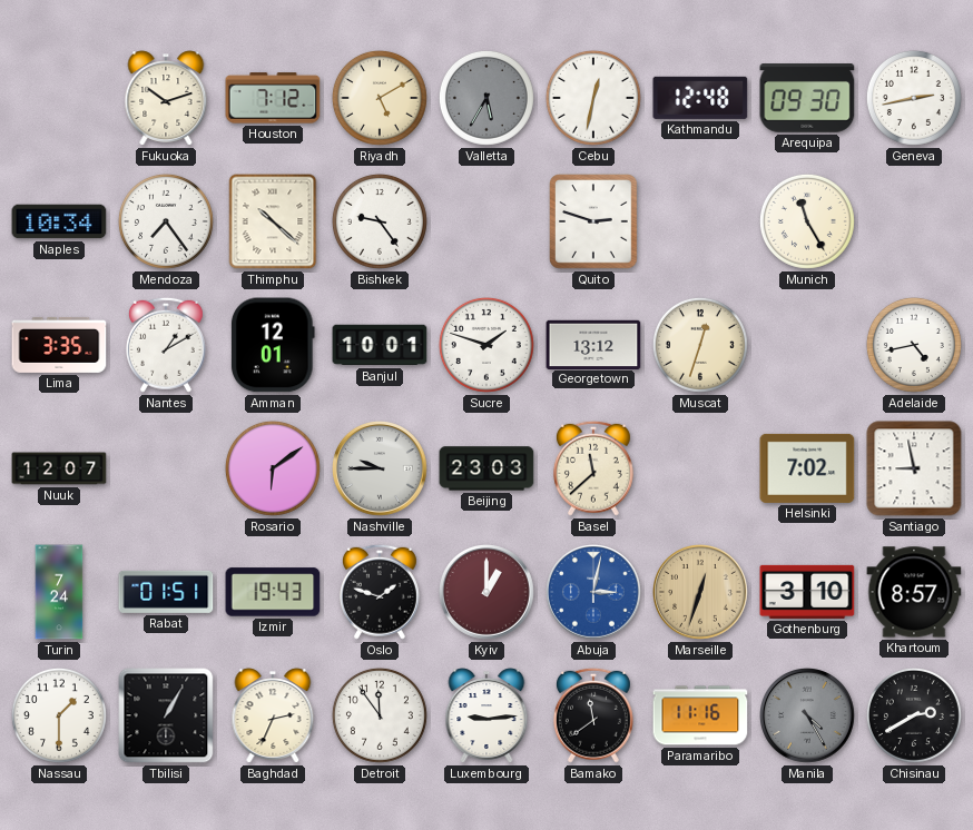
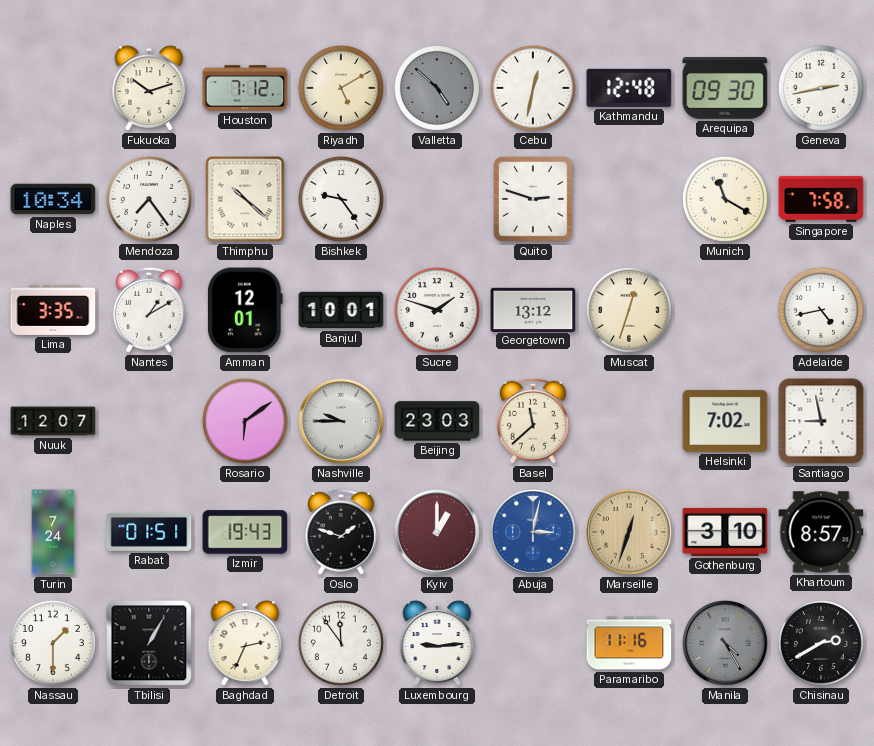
Valletta: 5:35 -> 4:52 (437, 88)
Munich: 11:25 -> 11:20 (725, 199)
Singapore: none -> 7:58 (821, 199)
Bamako: 11:39 -> none (593, 715)
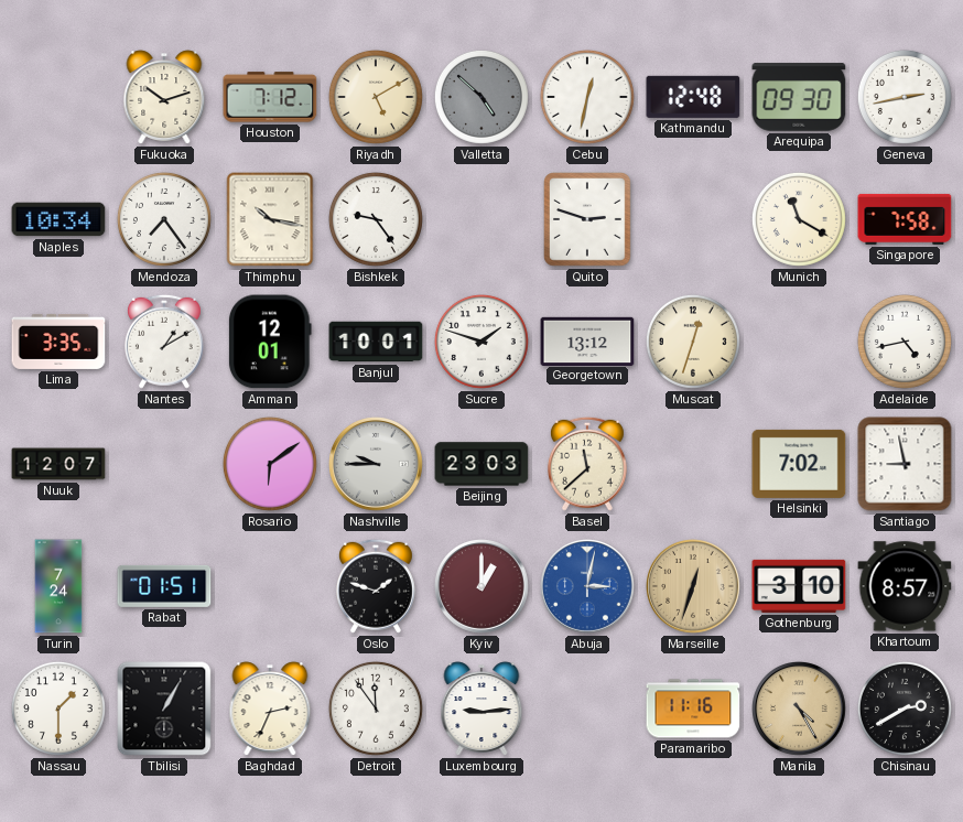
Thimphu: 10:22 -> 10:17 (270, 219)
Izmir: 19:43 -> none (245, 532)
Manila dial: grey -> champagne (800, 710)
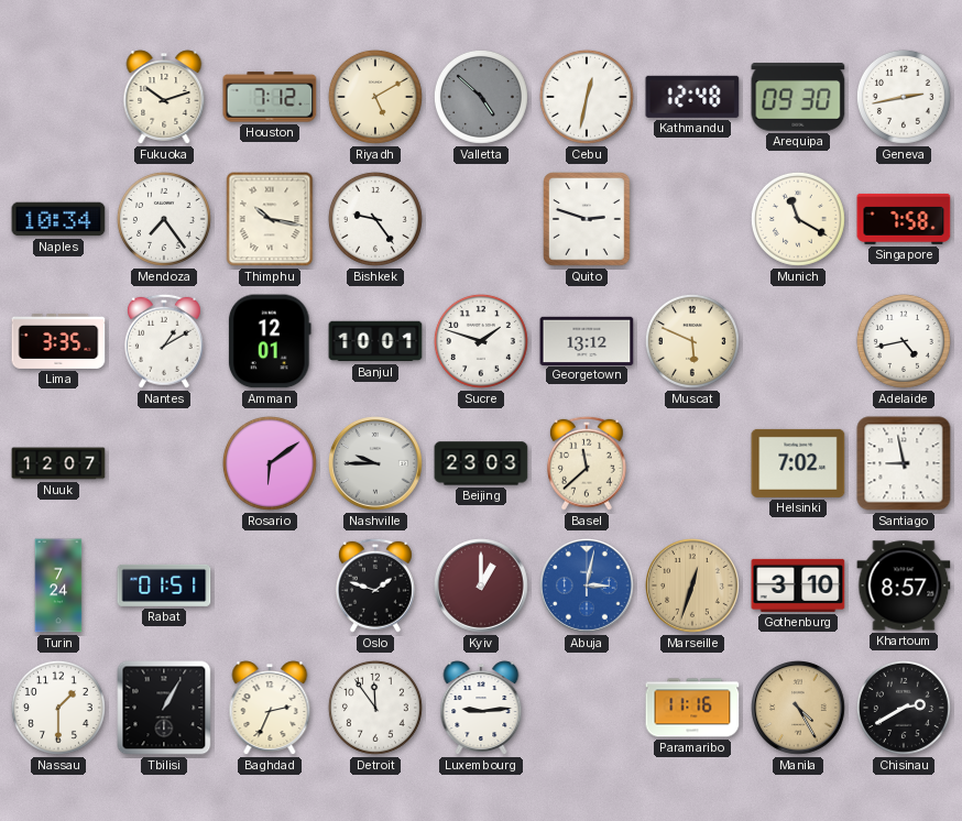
Muscat: 12:33 -> 5:49 (692, 341)
